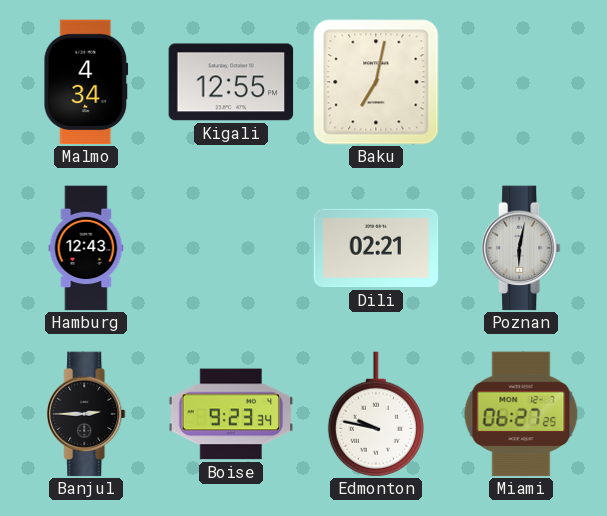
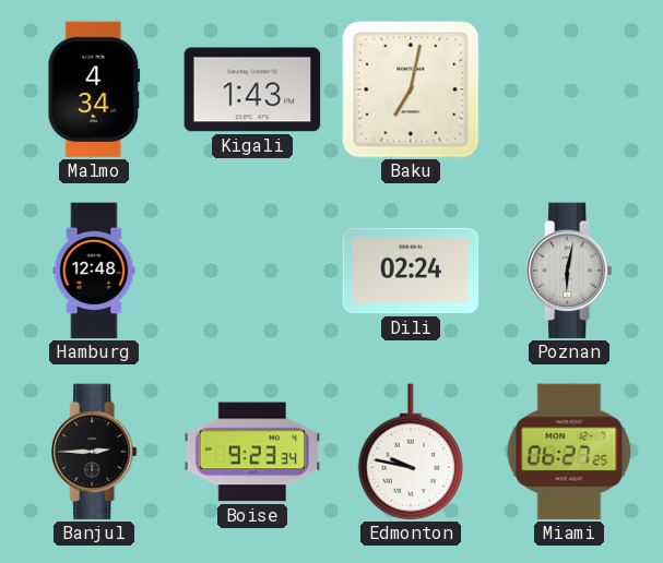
Kigali: 12:55 -> 1:43 (252, 89)
Hamburg: 12:43 -> 12:48 (94, 271)
Dili: 02:21 -> 02:24 (411, 271)
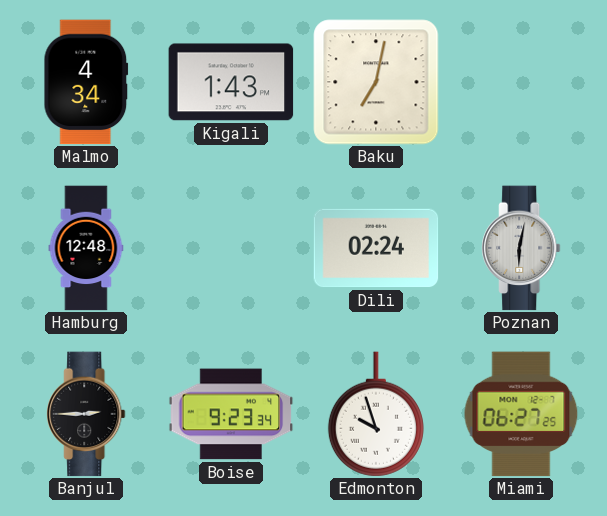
Edmonton: 9:47 -> 9:57 (376, 414)
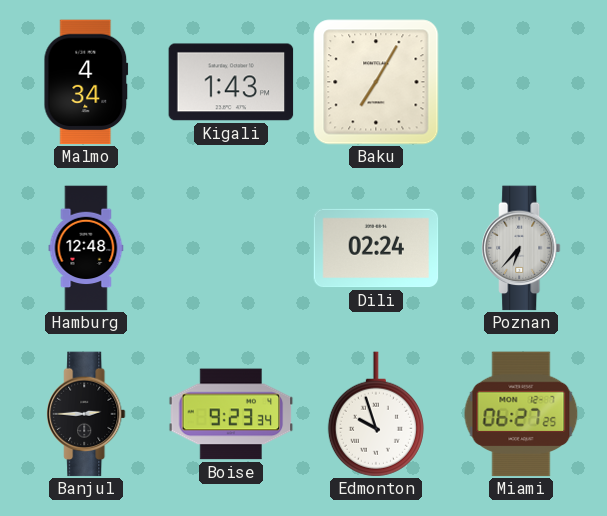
Baku: 7:02 -> 7:05 (376, 82)
Poznan: 6:02 -> 6:37 (521, 248)
